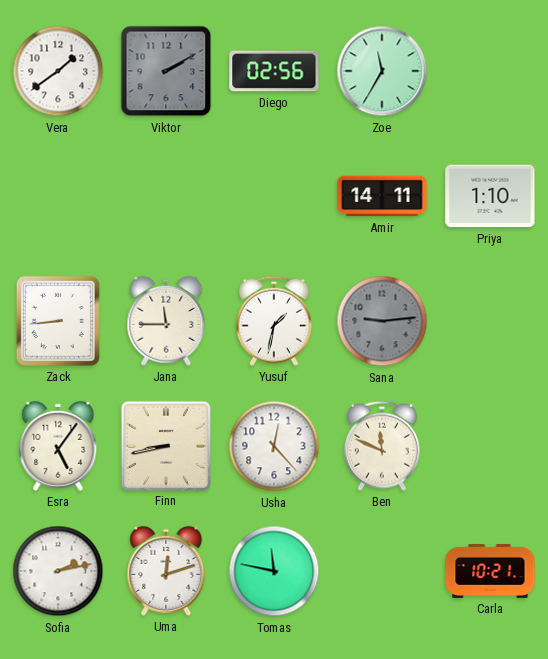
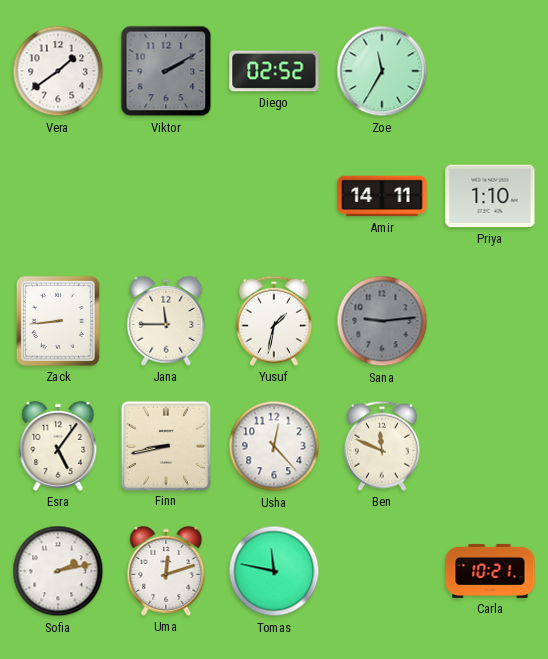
Diego: 02:56 -> 02:52 (274, 71)
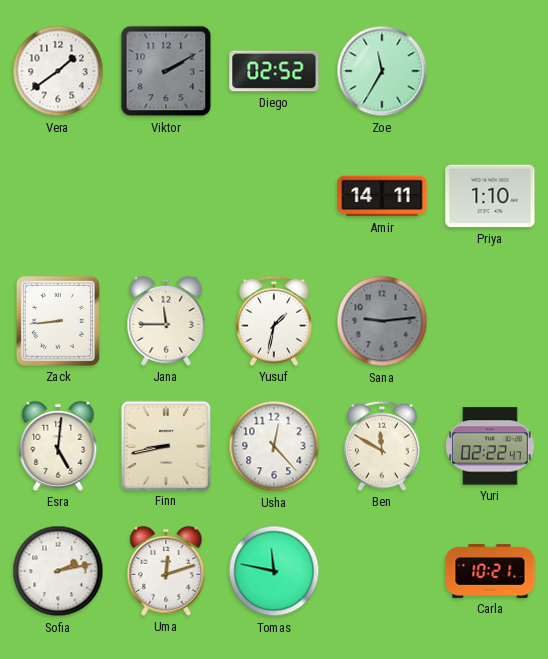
Esra: 5:06 -> 5:01 (58, 446)
Ben: 11:49 -> 11:50 (382, 446)
Yuri: none -> 02:22 (490, 446)
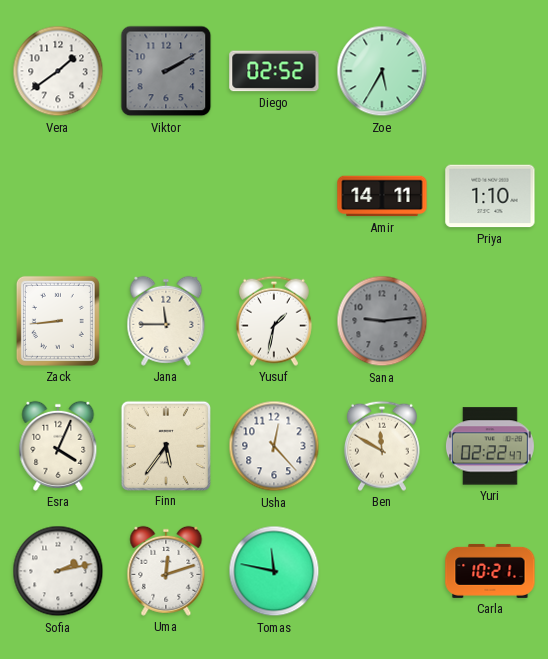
Zoe: 11:35 -> 5:35 (382, 71)
Esra: 5:01 -> 4:04 (58, 446)
Finn: 8:43 -> 5:36 (165, 445)
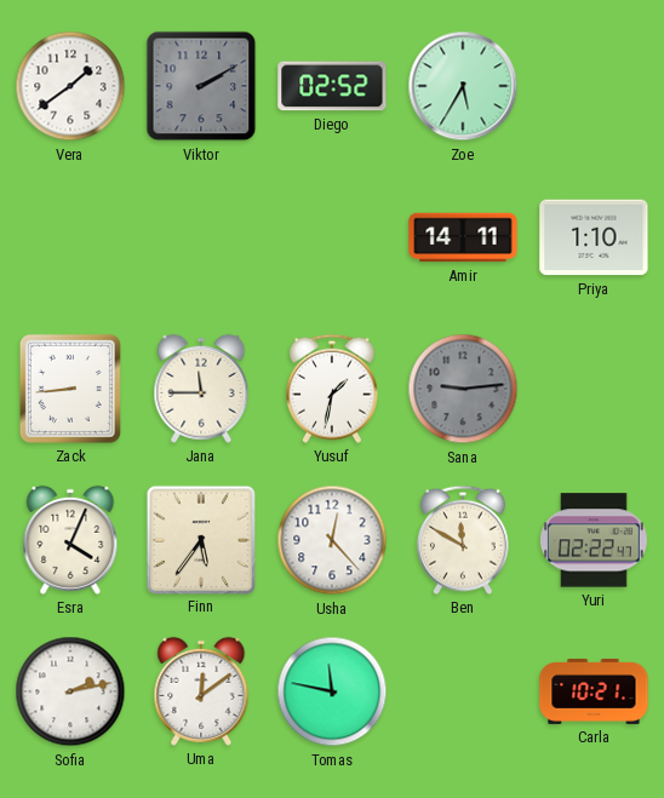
Uma: 12:12 -> 12:09 (201, 691)
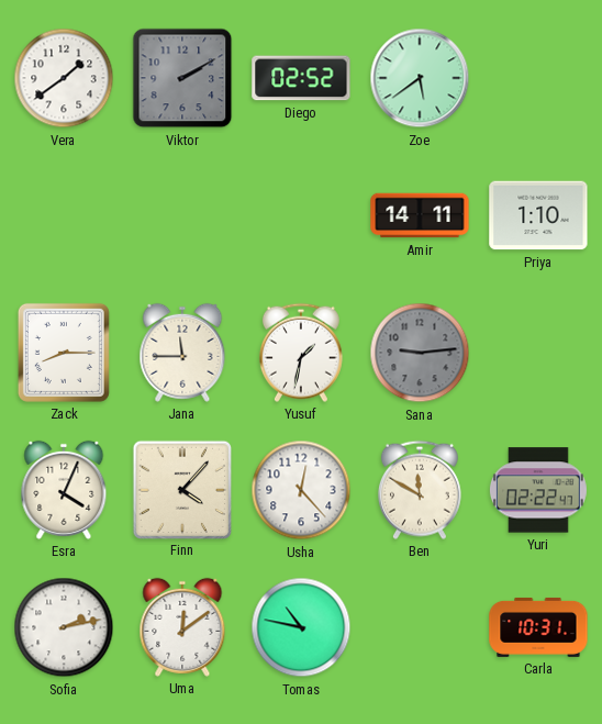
Zoe: 5:35 -> 5:39 (420, 78)
Zack: 8:44 -> 8:15 (64, 353)
Finn: 5:36 -> 4:07 (181, 489)
Tomas: 11:47 -> 10:47 (301, 627)
Carla: 10:21 -> 10:31 (538, 627)
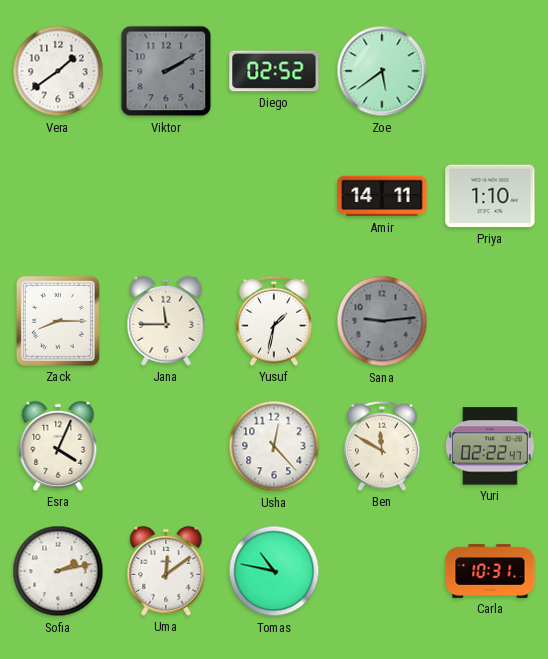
Finn: 4:07 -> none (181, 489)
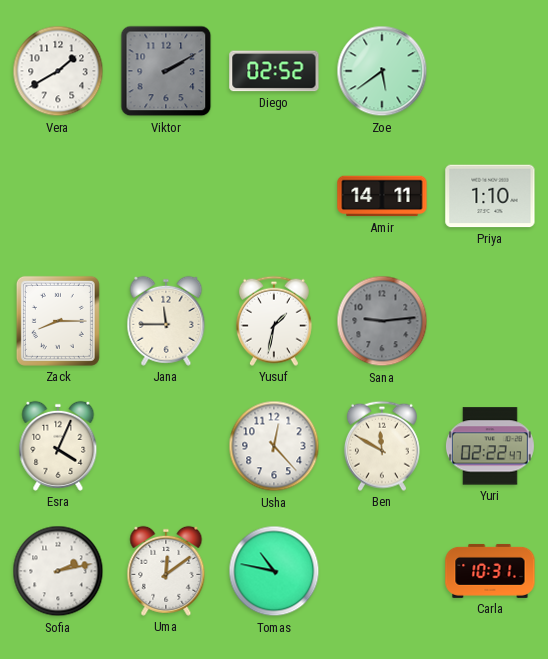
Vera: 1:39 -> 1:40 (58, 71)
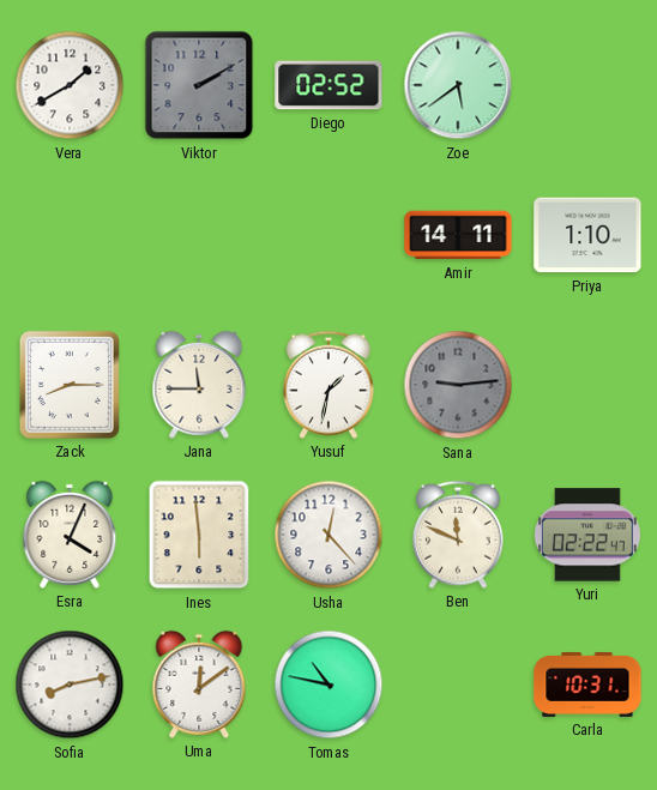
Ines: none -> 5:59 (199, 535)
Ben: 11:50 -> 11:49 (458, 535)
Sofia: 2:13 -> 8:13 (70, 685)
